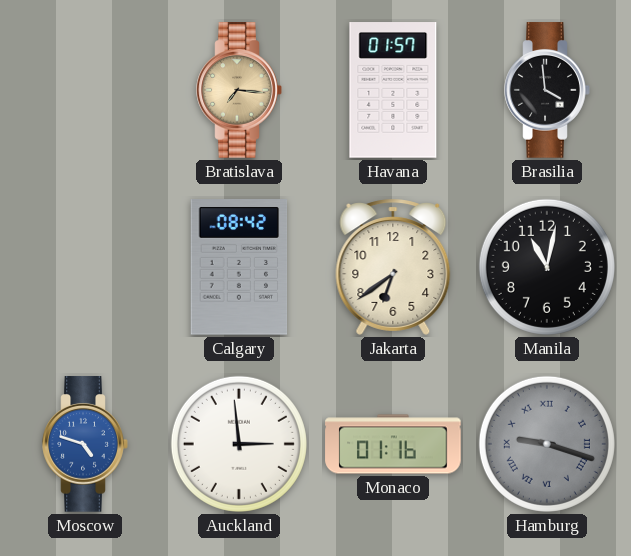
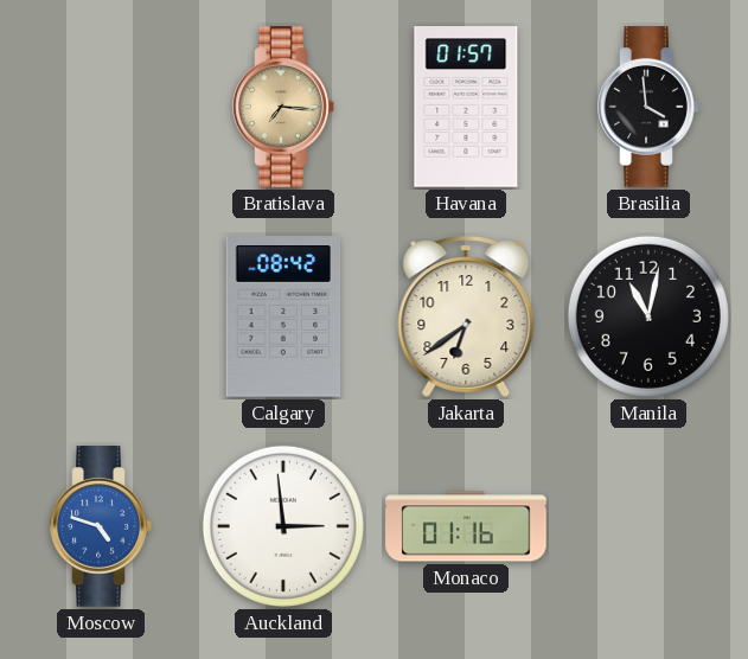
Hamburg: 9:18 -> none (547, 444)
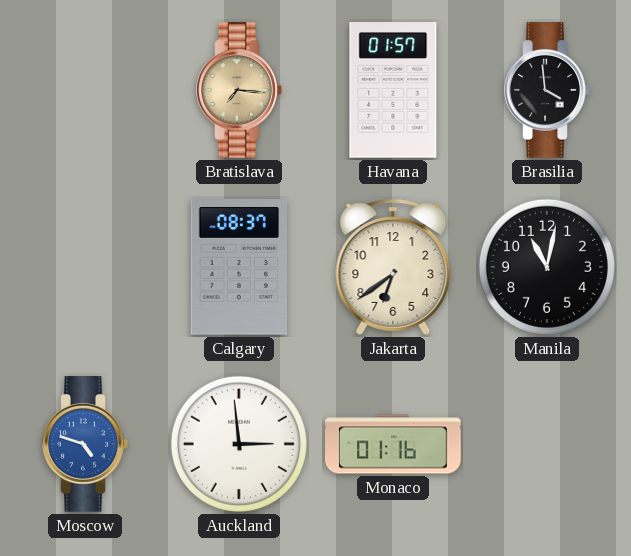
Calgary: 08:42 -> 08:37 (239, 267)
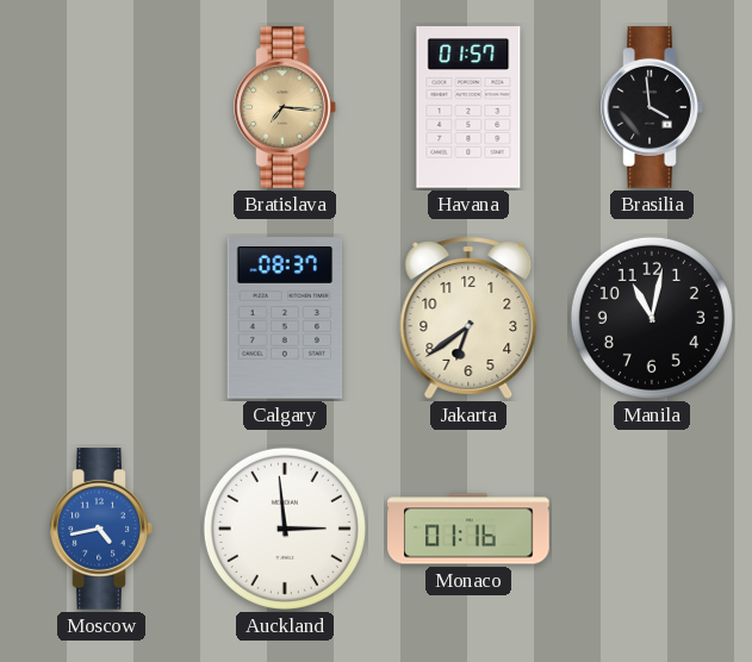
Moscow: 4:48 -> 4:43 (101, 529)
